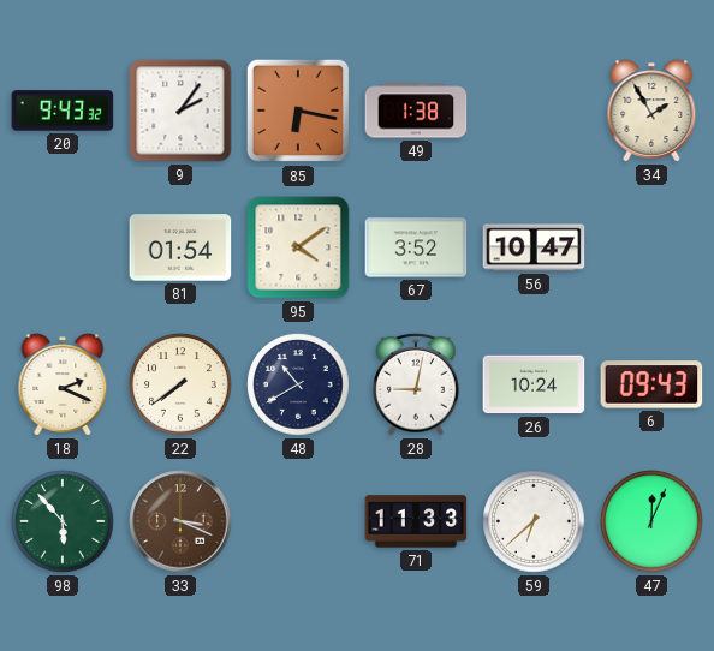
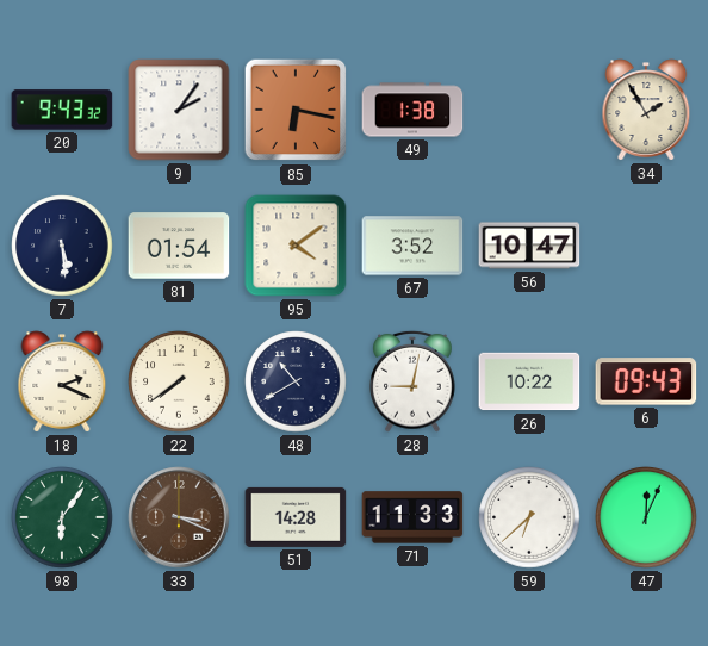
7: none -> 5:29 (62, 246)
26: 10:24 -> 10:22 (529, 381)
98: 5:53 -> 6:06 (62, 517)
51: none -> 14:28 (296, 517)
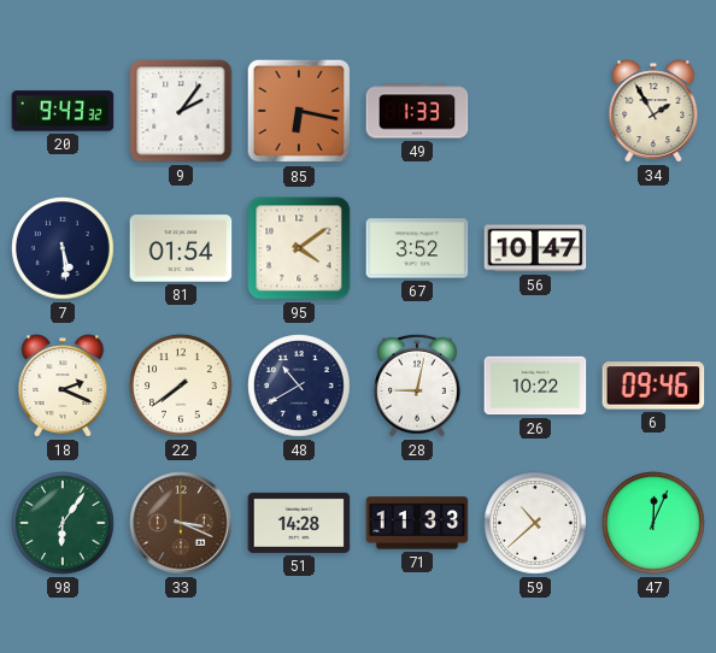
49: 1:38 -> 1:33 (417, 111)
6: 09:43 -> 09:46 (653, 386)
59: 6:38 -> 10:38 (535, 523)
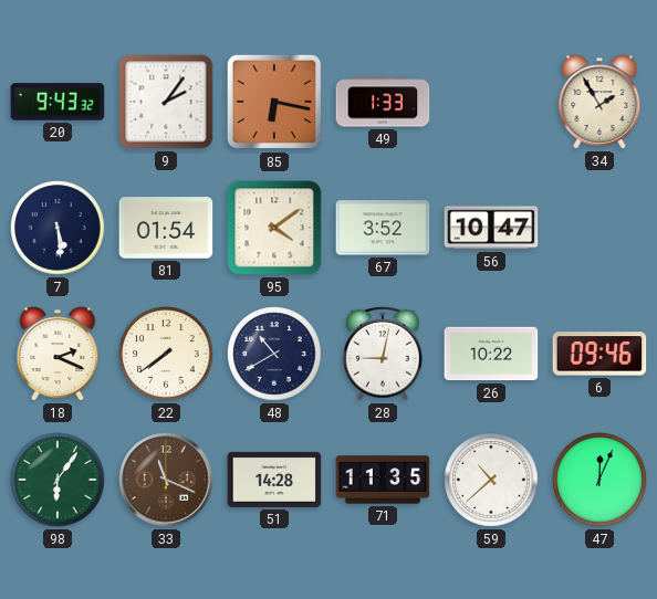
33: 3:19 -> 11:19 (166, 480)
71: 11:33 -> 11:35 (383, 480)
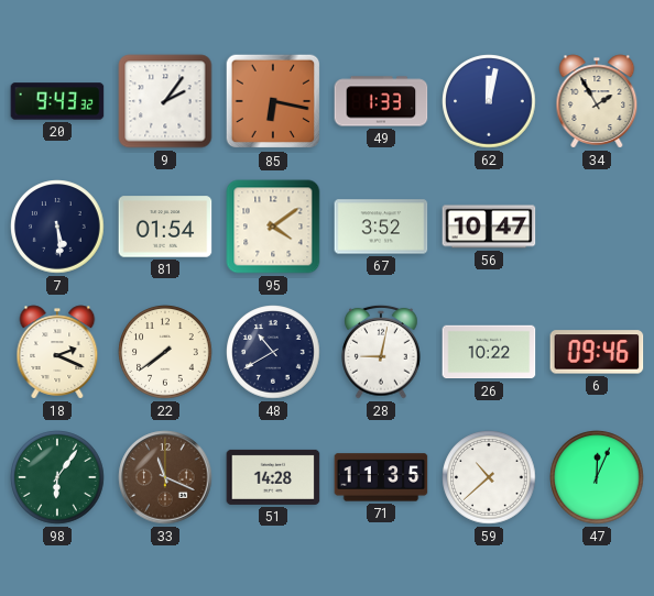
62: none -> 12:02 (489, 101)
